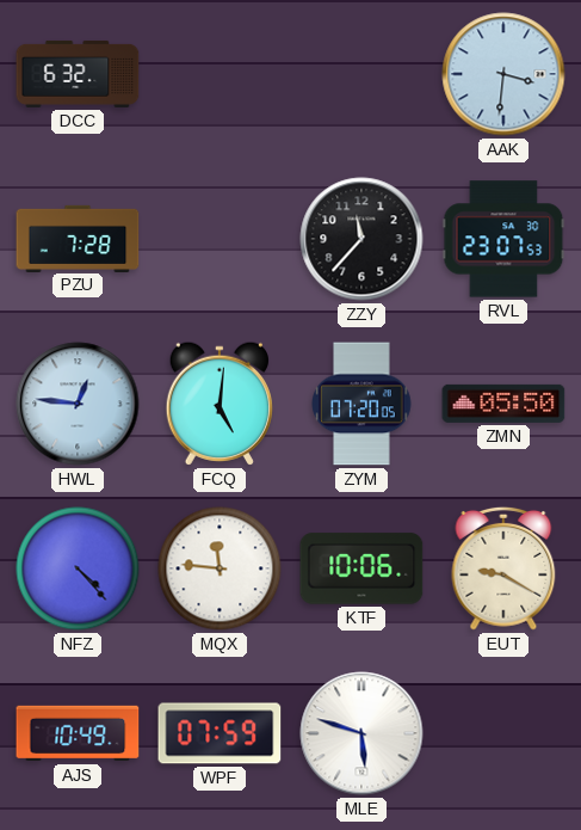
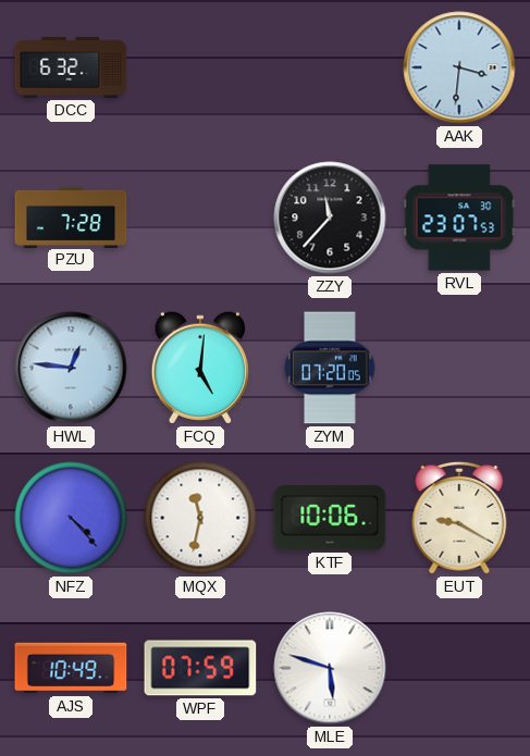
ZMN: 05:50 -> none (503, 404)
MQX: 11:46 -> 11:32 (200, 518)
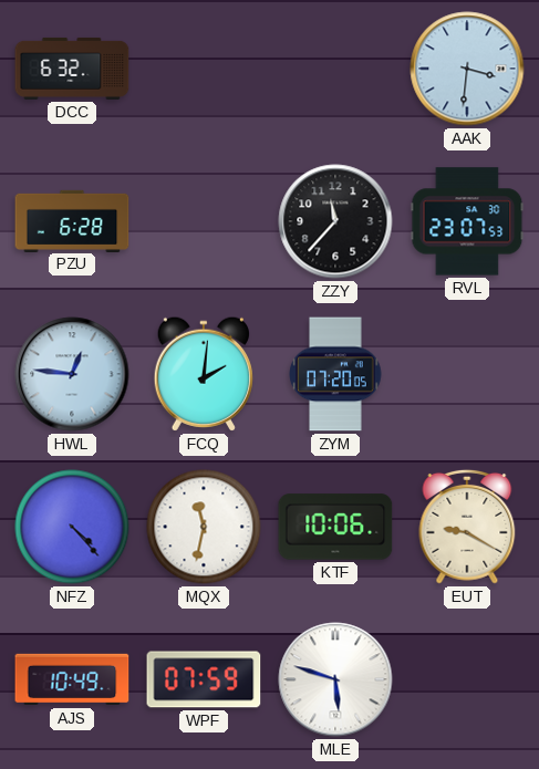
PZU: 7:28 -> 6:28 (72, 220)
FCQ: 5:01 -> 2:01 (203, 374)
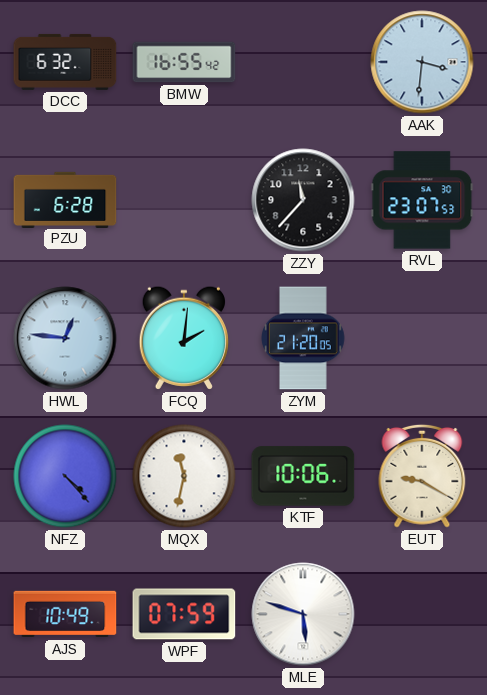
BMW: none -> 16:55 (184, 62)
ZYM: 07:20 -> 21:20 (303, 338)
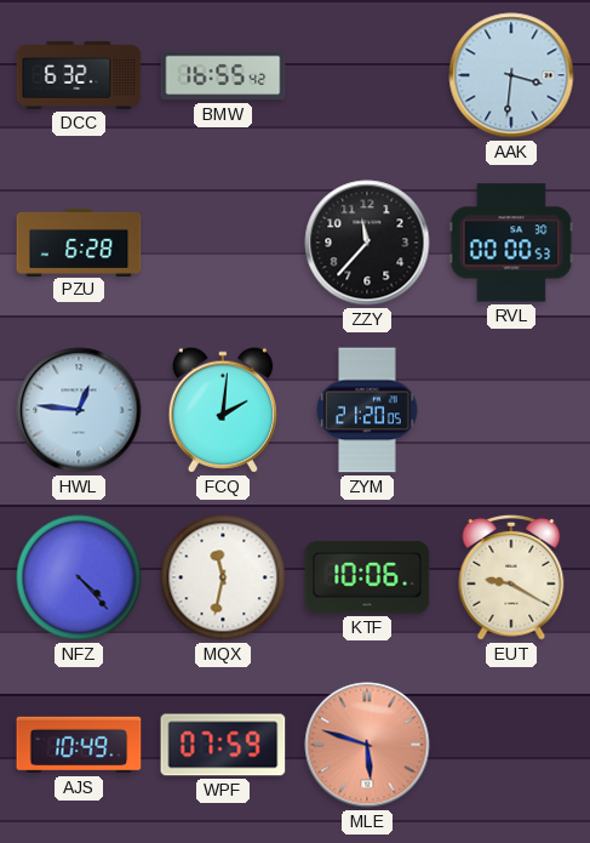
RVL: 23:07 -> 00:00 (511, 243)
MLE dial: white -> salmon (367, 745)
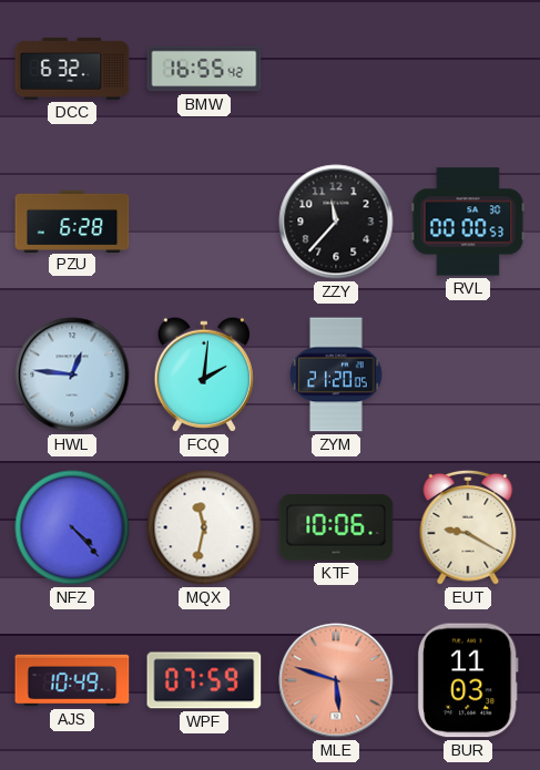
AAK: 3:31 -> none (511, 75)
BUR: none -> 11:03 (468, 680)
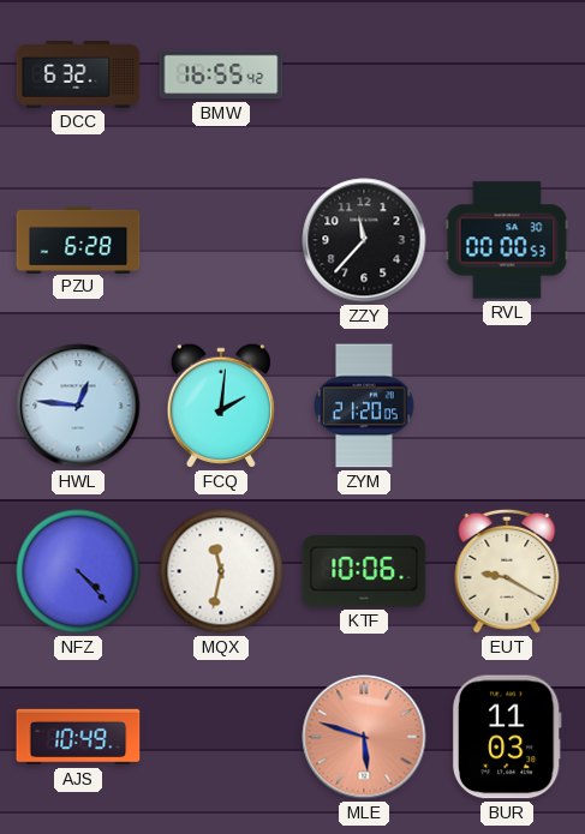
WPF: 07:59 -> none (204, 680)
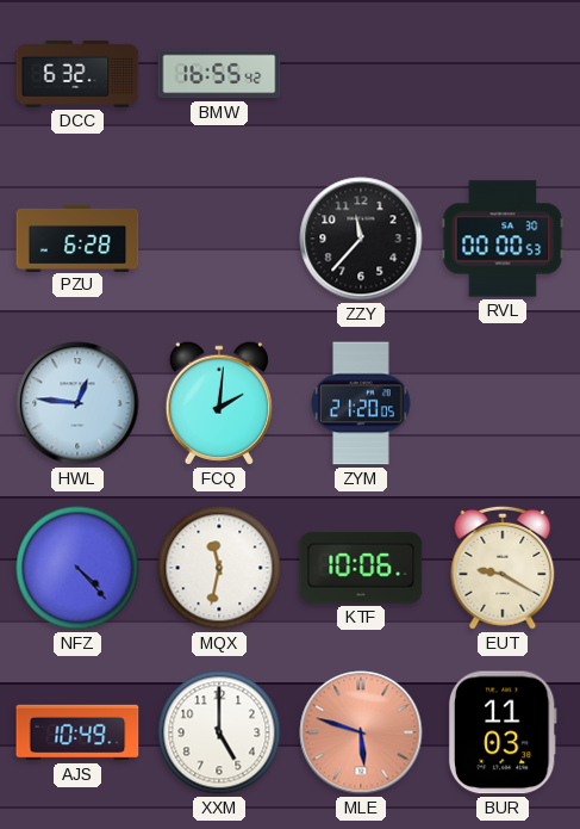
XXM: none -> 5:00 (219, 732)
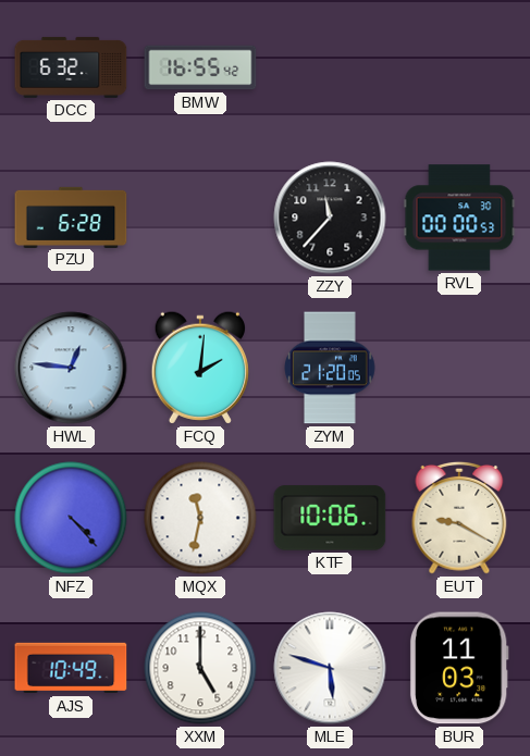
MLE dial: salmon -> white (330, 668)
